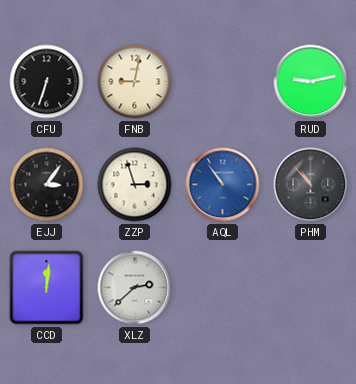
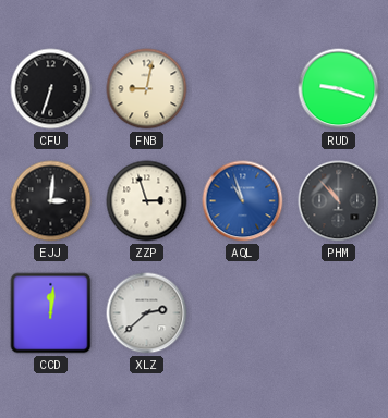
RUD: 9:13 -> 9:18 (339, 89)
EJJ: 3:06 -> 3:01 (51, 201)
AQL: 10:54 -> 10:57 (243, 201)
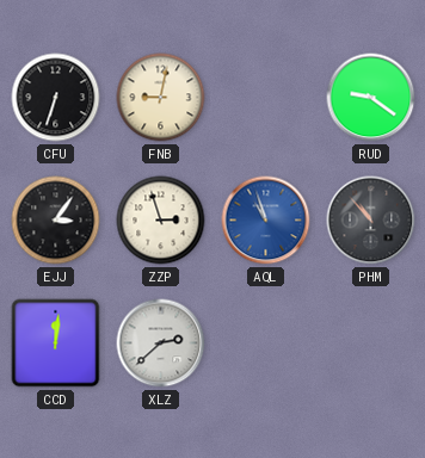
RUD: 9:18 -> 9:21 (371, 98)
EJJ: 3:01 -> 3:06 (56, 221)
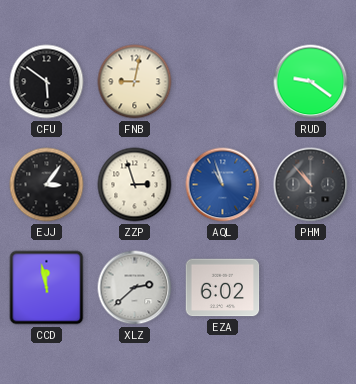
CFU: 6:33 -> 5:51 (47, 82)
CCD: 12:01 -> 11:58 (47, 288)
EZA: none -> 6:02 (223, 288)
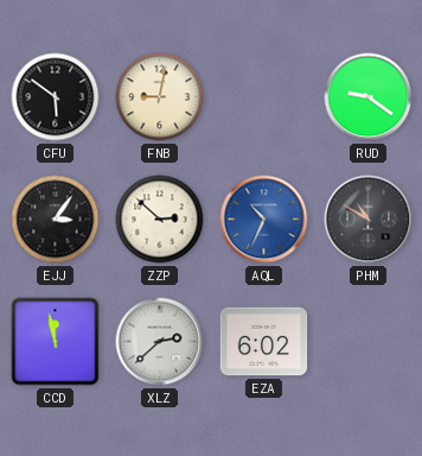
ZZP: 2:57 -> 2:52 (160, 220)
AQL: 10:57 -> 10:34 (264, 220)
PHM: 10:53 -> 10:50 (369, 220)
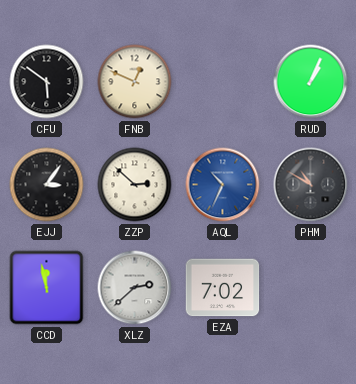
FNB: 9:02 -> 12:49 (135, 82)
RUD: 9:21 -> 1:04 (311, 82)
EZA: 6:02 -> 7:02 (223, 288)
